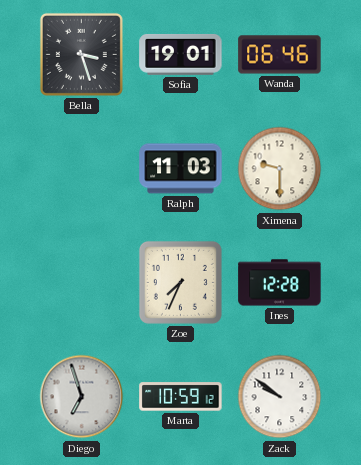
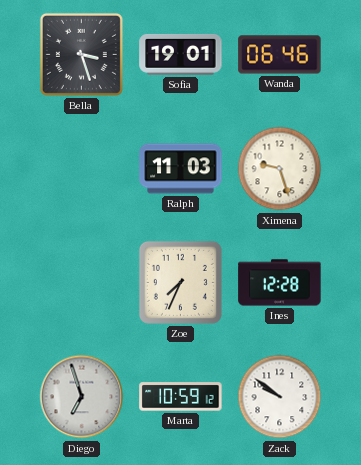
Ximena: 9:30 -> 9:27 (280, 169)
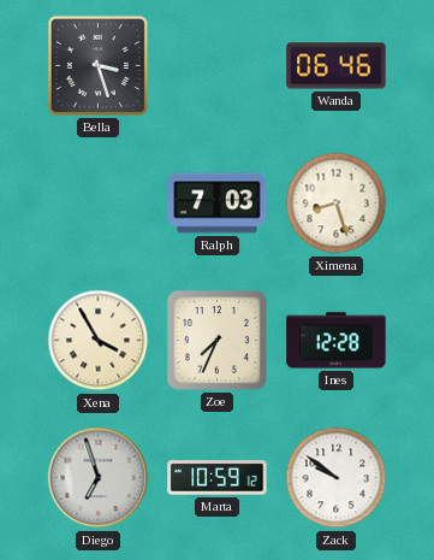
Sofia: 19:01 -> none (181, 54)
Ralph: 11:03 -> 7:03 (218, 204)
Ximena: 9:27 -> 8:27 (337, 204)
Xena: none -> 3:55 (99, 341)
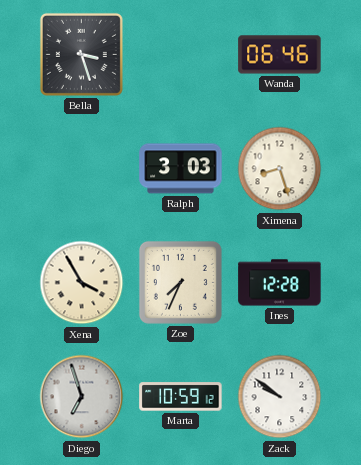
Ralph: 7:03 -> 3:03 (181, 169)
